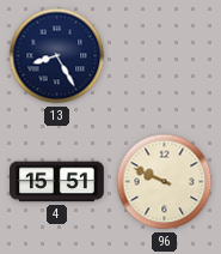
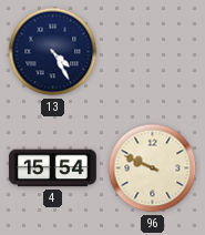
13: 8:25 -> 4:25 (53, 52)
4: 15:51 -> 15:54 (53, 168)
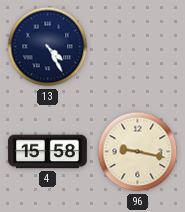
4: 15:54 -> 15:58 (48, 152)
96: 9:49 -> 9:17 (138, 152)
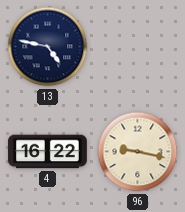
13: 4:25 -> 4:47 (48, 47)
4: 15:58 -> 16:22 (48, 152)
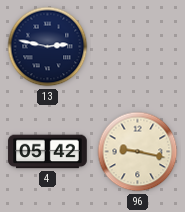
13: 4:47 -> 2:47 (48, 47)
4: 16:22 -> 05:42 (48, 152)
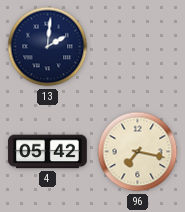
13: 2:47 -> 2:01 (48, 47)
96: 9:17 -> 7:17 (138, 152)
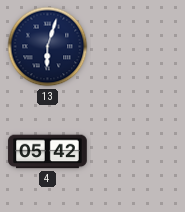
13: 2:01 -> 6:03 (48, 47)
96: 7:17 -> none (138, 152)
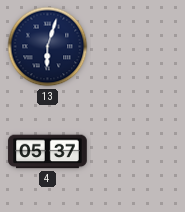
4: 05:42 -> 05:37 (48, 152)
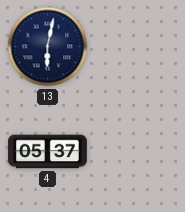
13: 6:03 -> 6:02 (48, 47)
